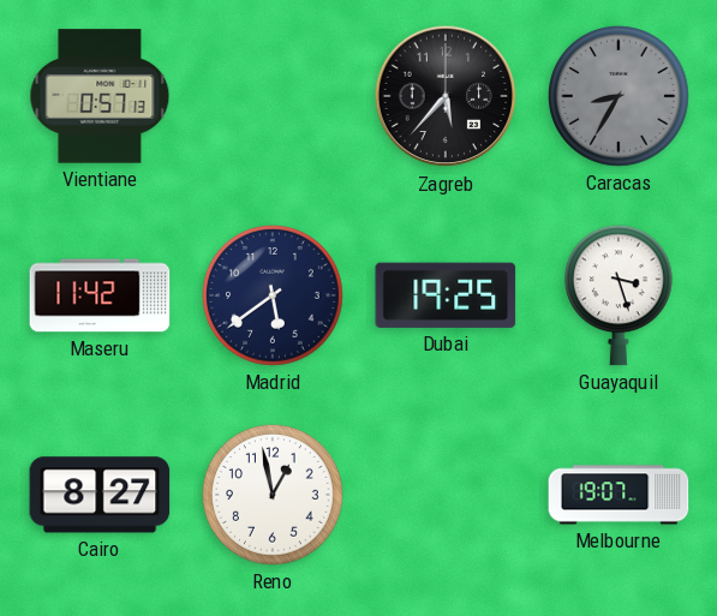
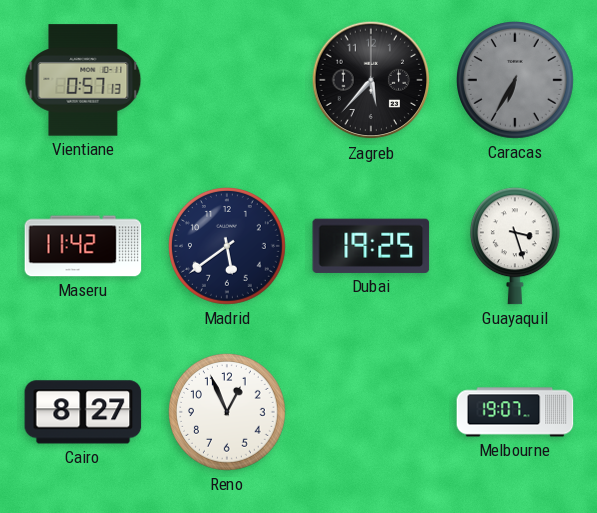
Caracas: 8:35 -> 6:35 (516, 81)
Reno: 12:58 -> 12:56 (228, 413)
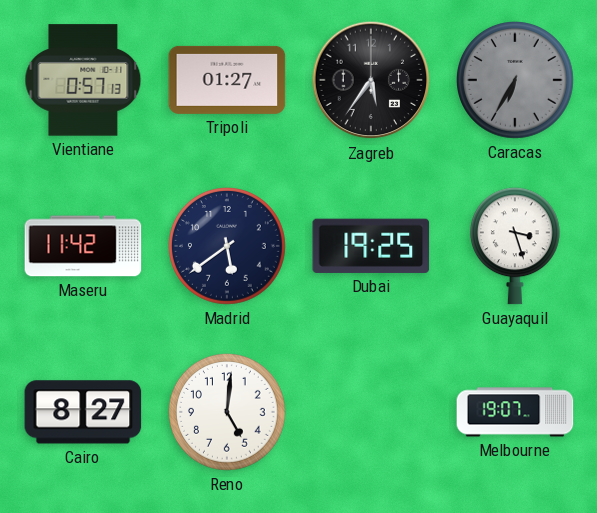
Tripoli: none -> 01:27 (227, 80)
Zagreb: 5:37 -> 5:36 (371, 80)
Reno: 12:56 -> 5:01 (228, 413)
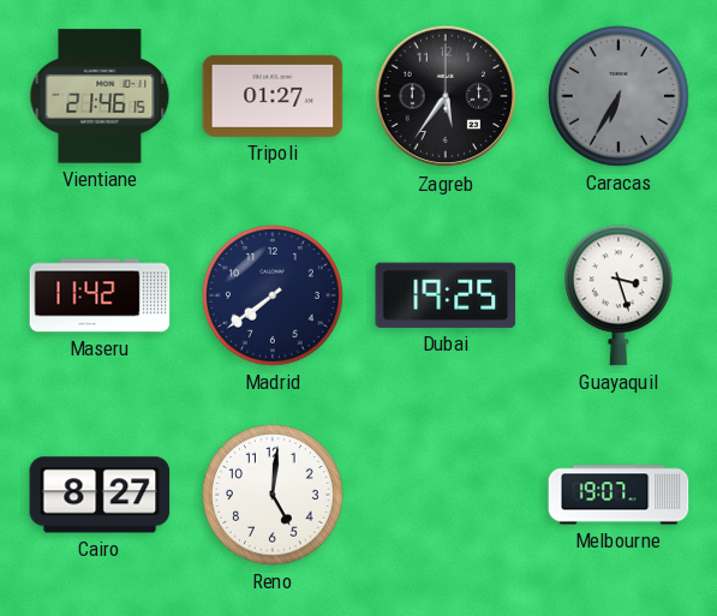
Vientiane: 0:57 -> 21:46 (100, 96)
Madrid: 5:39 -> 7:39 (274, 297)
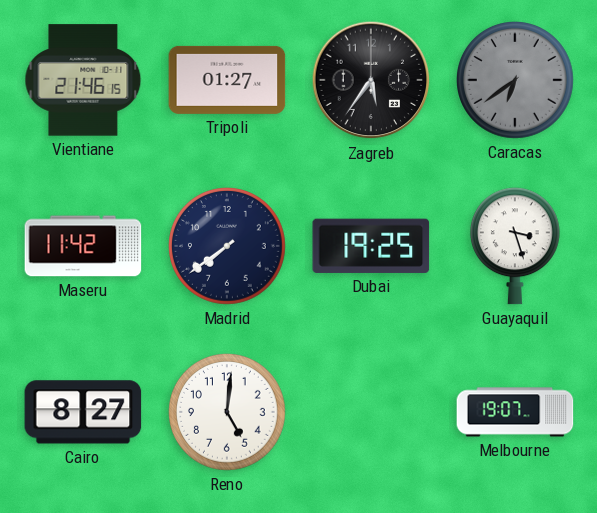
Caracas: 6:35 -> 6:39 (516, 81)
